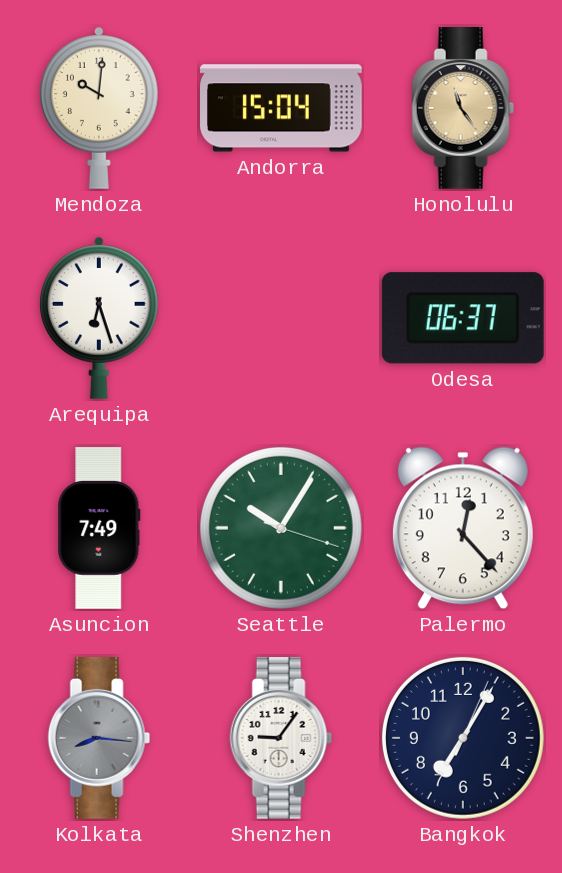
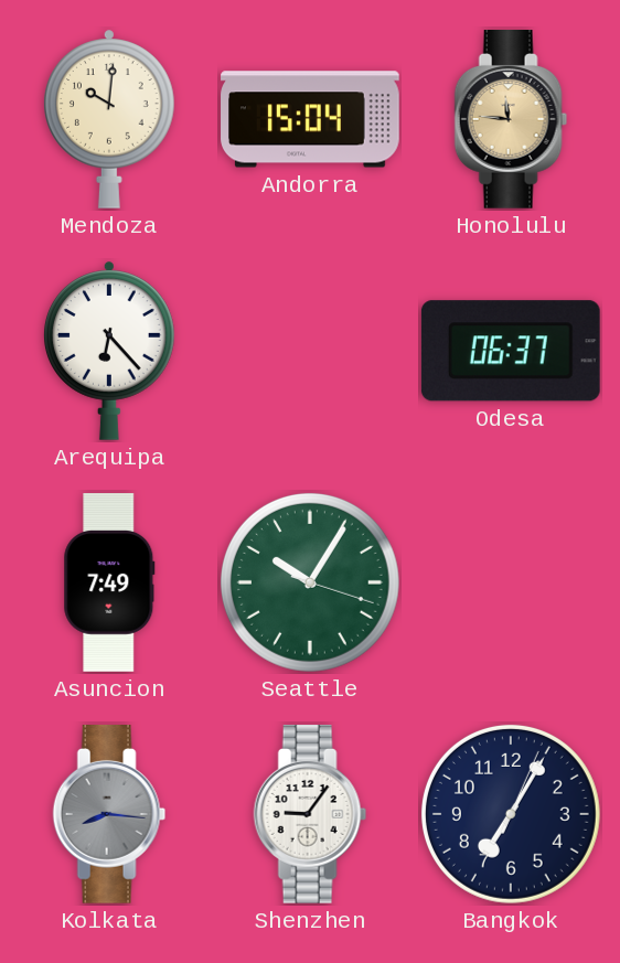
Honolulu: 11:24 -> 11:46 (511, 120)
Arequipa: 6:27 -> 6:23 (109, 351)
Palermo: 12:23 -> none (463, 528)
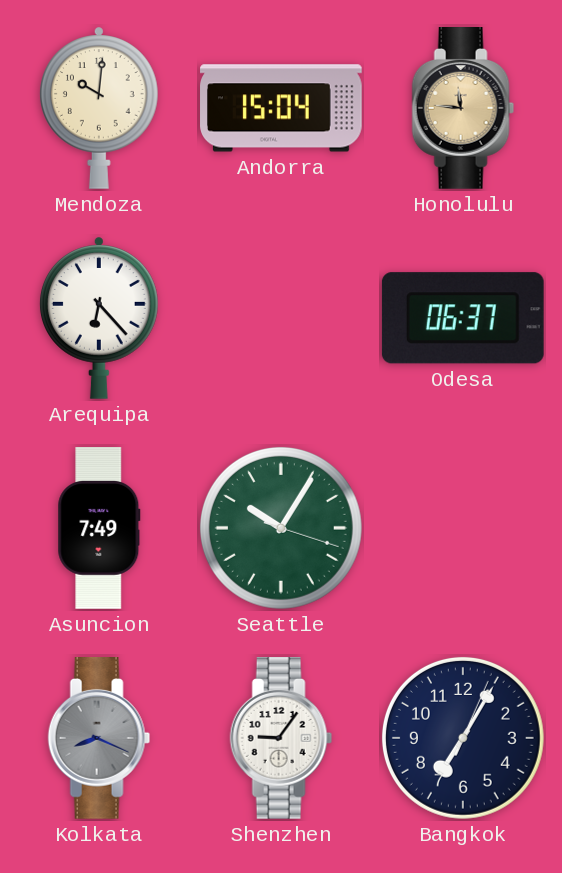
Kolkata: 8:16 -> 8:19 (99, 739)
